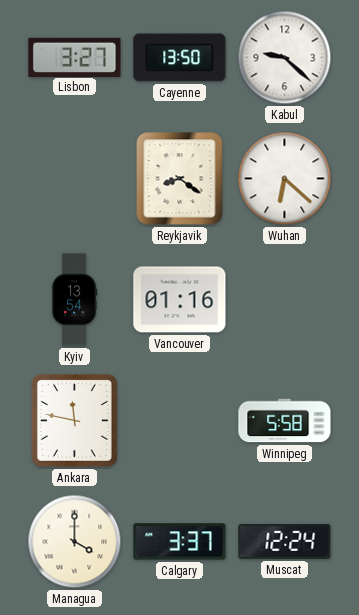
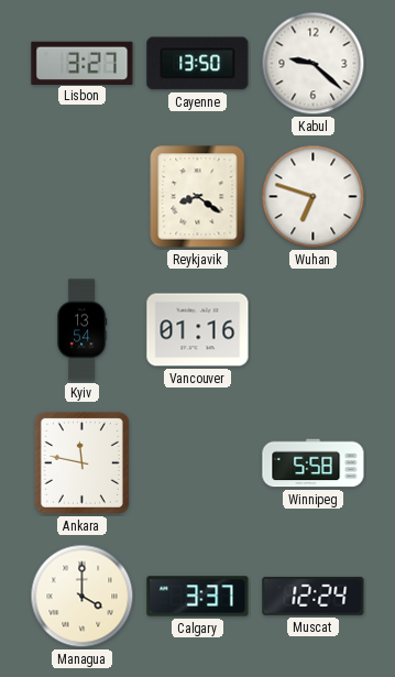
Wuhan: 6:22 -> 6:48 (314, 197)
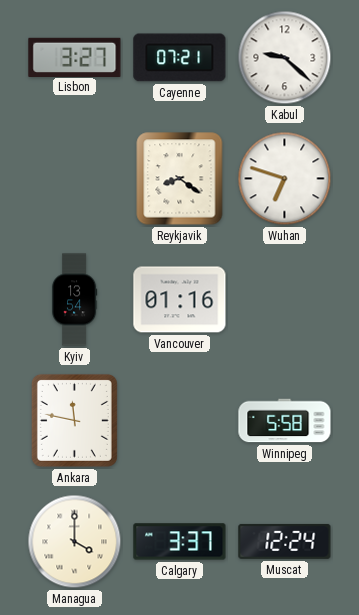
Cayenne: 13:50 -> 07:21 (180, 58)
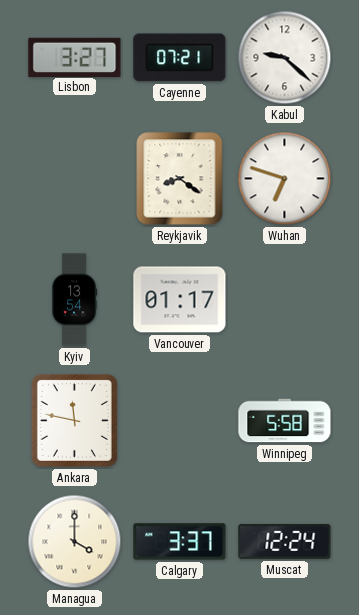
Vancouver: 01:16 -> 01:17 (180, 300)
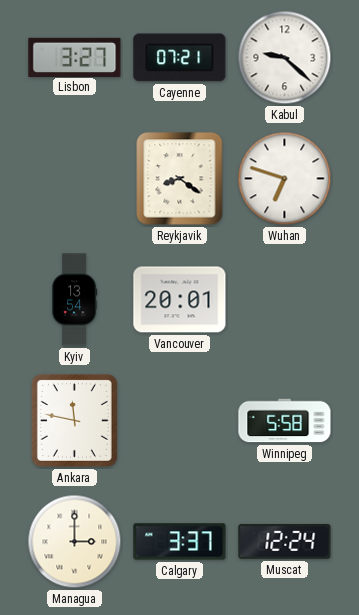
Vancouver: 01:17 -> 20:01 (180, 300)
Managua: 4:00 -> 3:00 (75, 542)
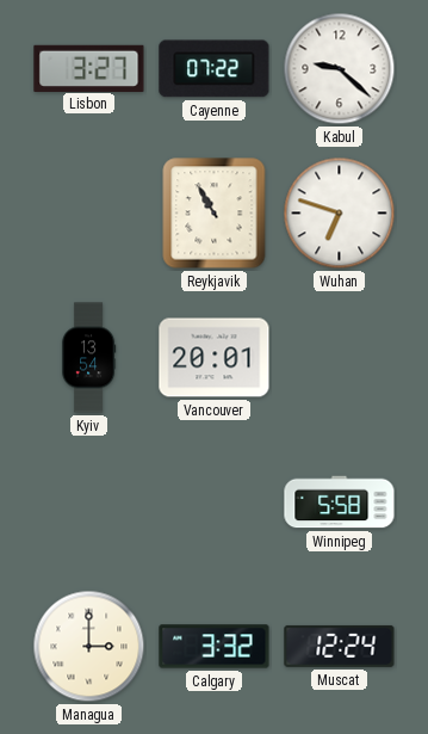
Cayenne: 07:21 -> 07:22 (215, 69)
Reykjavik: 8:21 -> 10:55 (215, 214)
Ankara: 11:47 -> none (74, 420)
Calgary: 3:37 -> 3:32 (215, 647)
